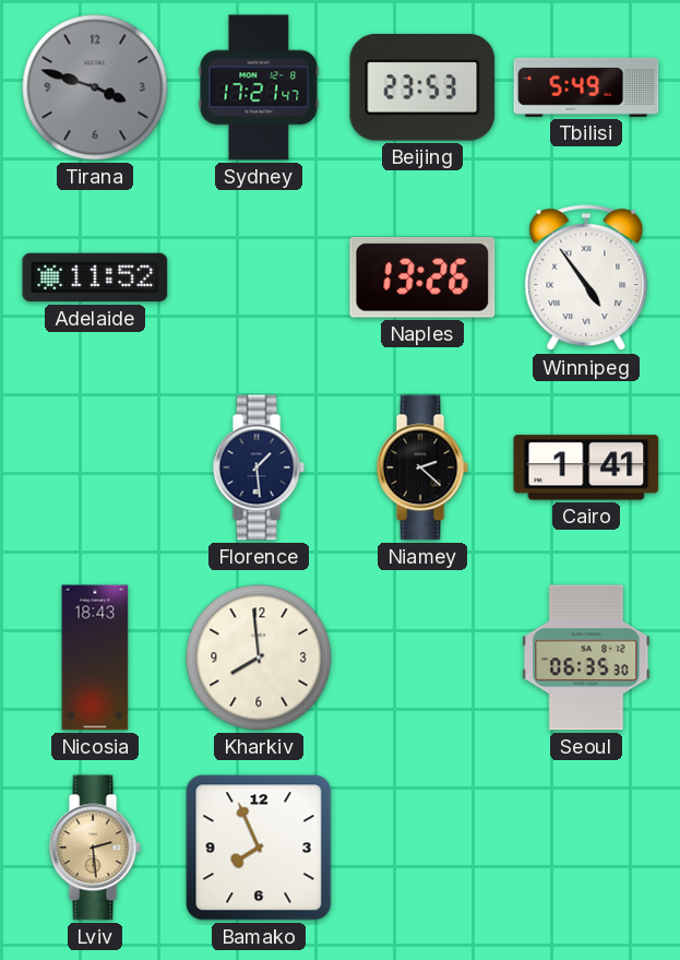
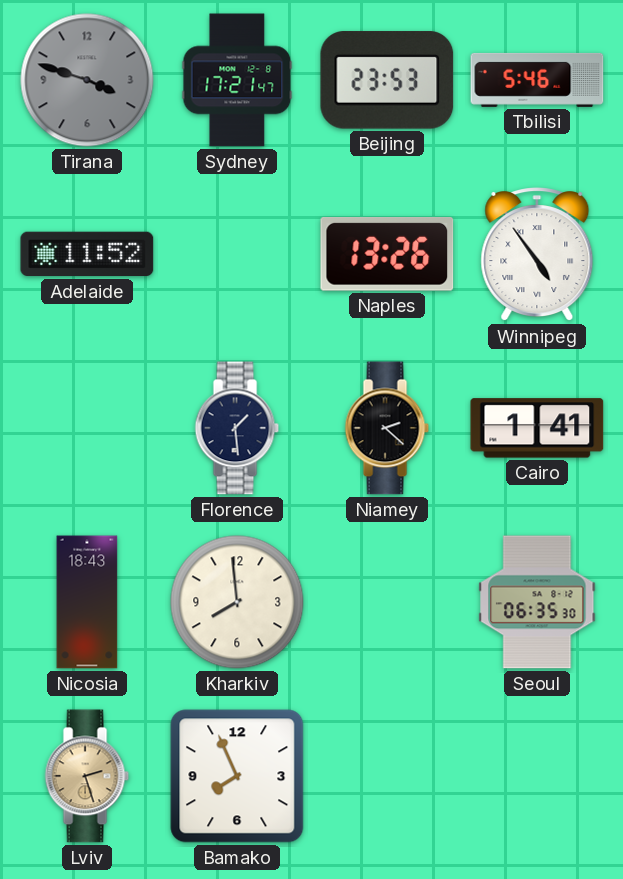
Tbilisi: 5:49 -> 5:46 (537, 80)
Lviv: 2:29 -> 2:27 (87, 776)
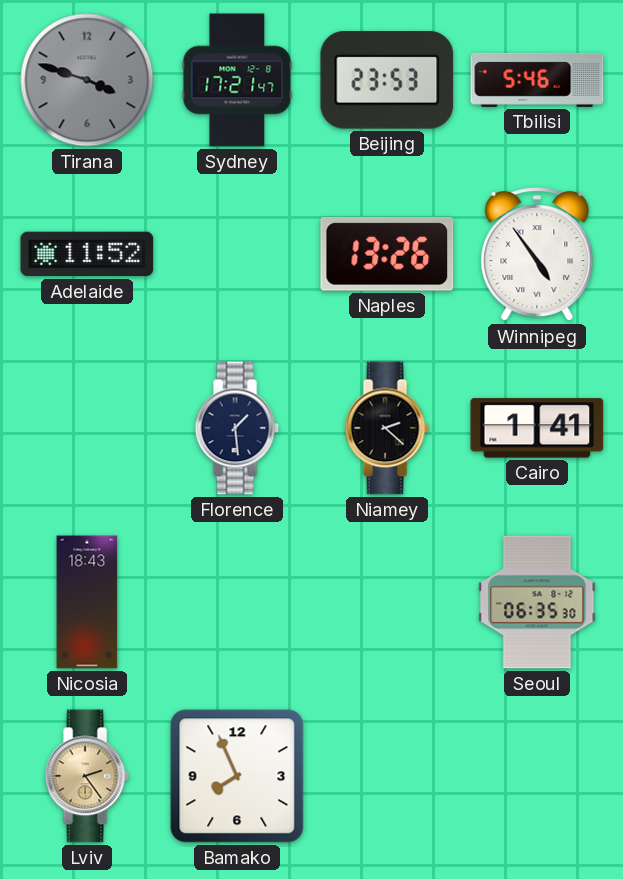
Kharkiv: 7:59 -> none (237, 602)
Lviv: 2:27 -> 2:24 (87, 776)
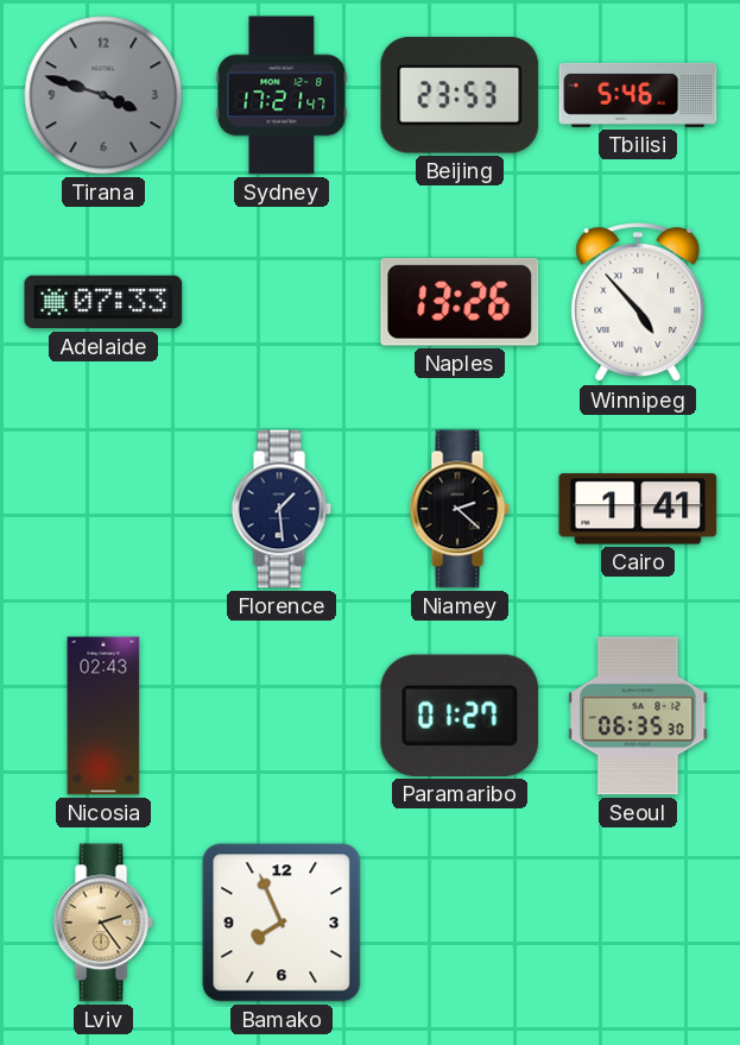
Adelaide: 11:52 -> 07:33 (103, 302)
Winnipeg: 4:54 -> 4:53 (638, 303)
Nicosia: 18:43 -> 02:43 (103, 716)
Paramaribo: none -> 01:27 (460, 716)
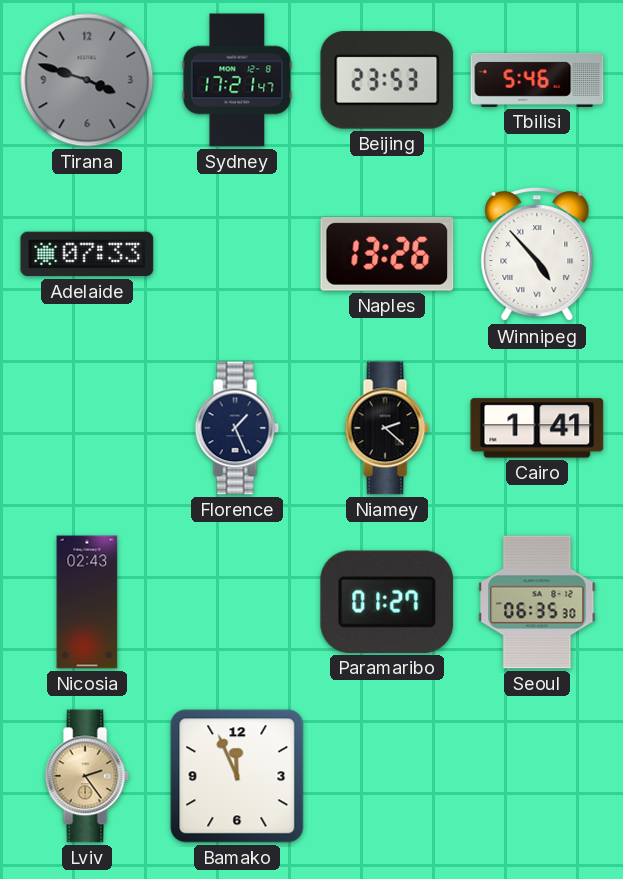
Florence: 1:29 -> 1:26 (237, 428)
Bamako: 7:56 -> 11:56 (237, 776)
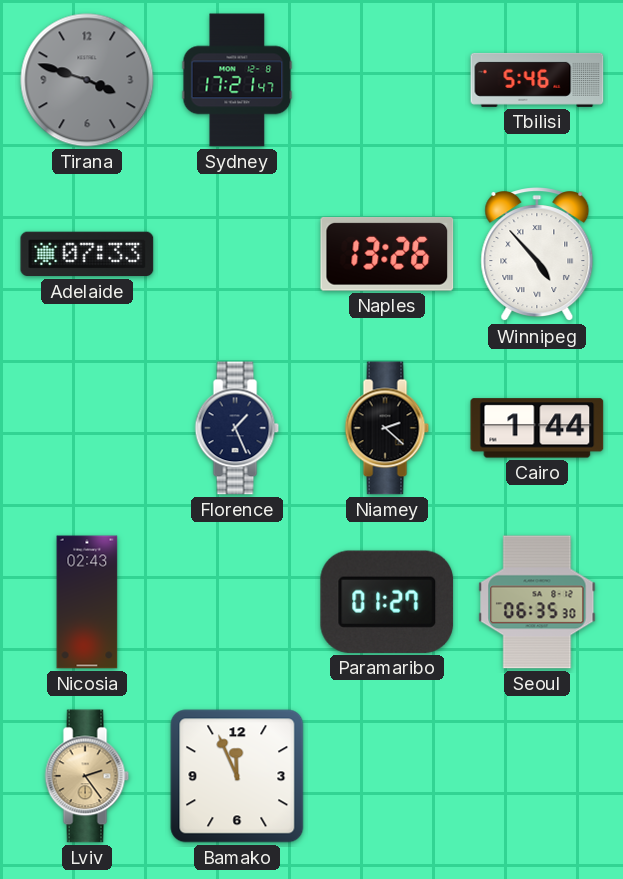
Beijing: 23:53 -> none (387, 80)
Cairo: 1:41 -> 1:44 (537, 428)
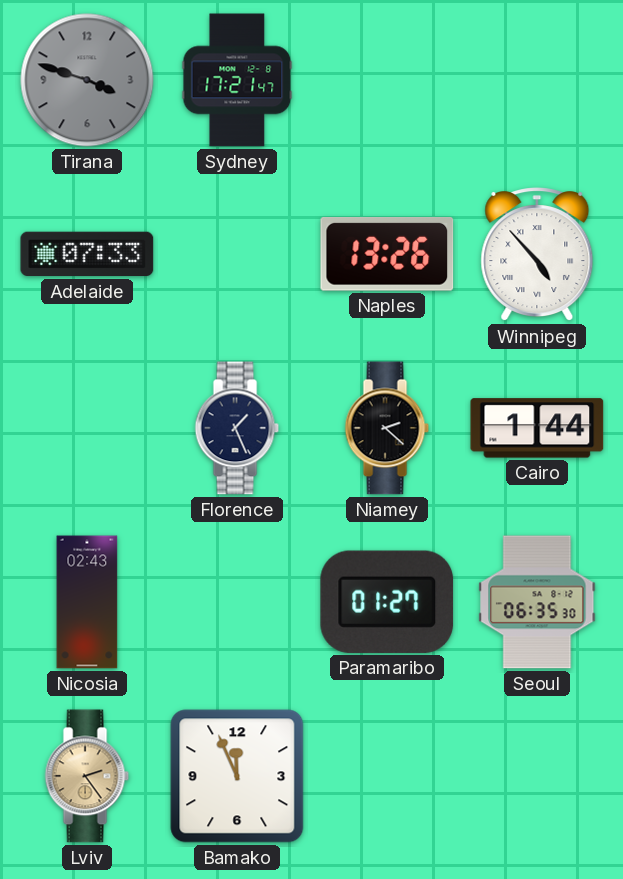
Tbilisi: 5:46 -> none (537, 80)
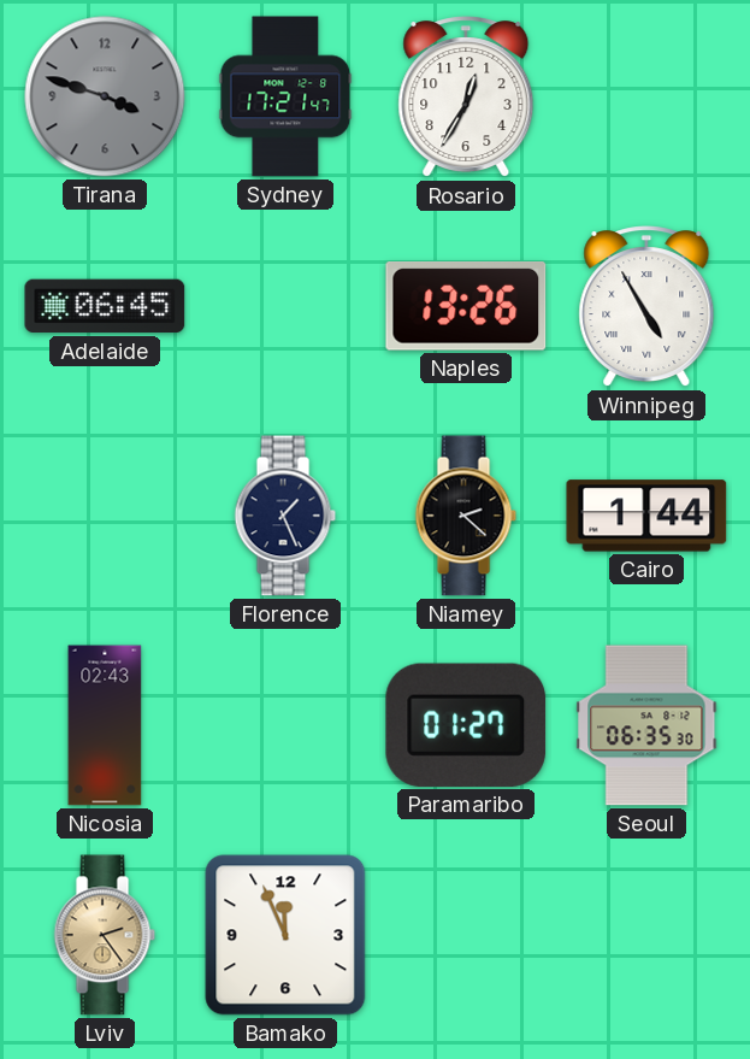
Rosario: none -> 12:35 (466, 98)
Adelaide: 07:33 -> 06:45 (105, 306)
Winnipeg: 4:53 -> 4:55 (646, 307)
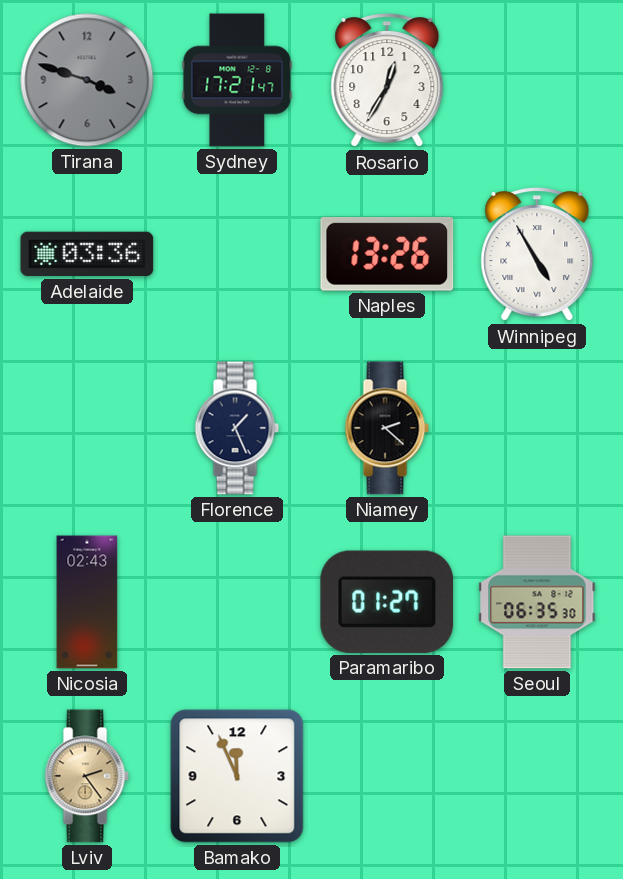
Adelaide: 06:45 -> 03:36 (87, 254)
Cairo: 1:44 -> none (646, 516)
